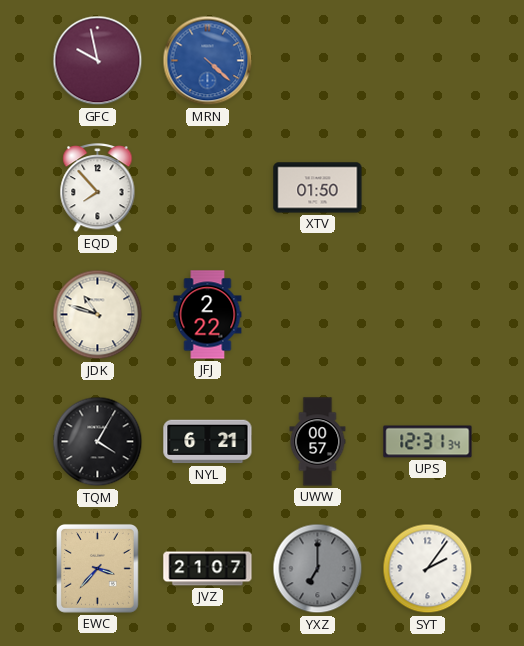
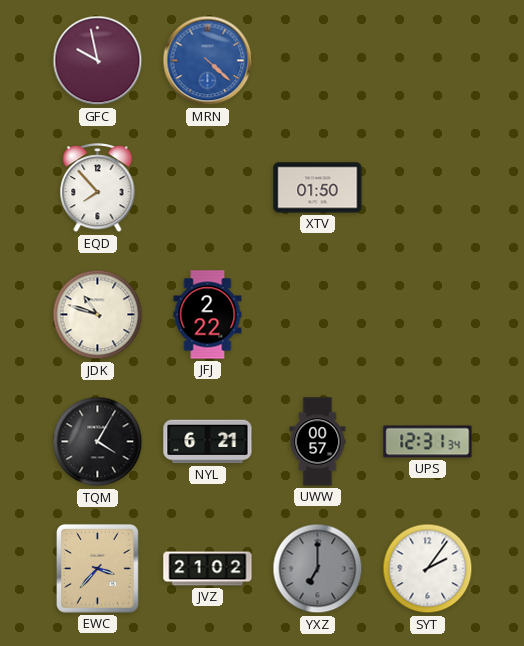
JVZ: 21:07 -> 21:02 (208, 569)
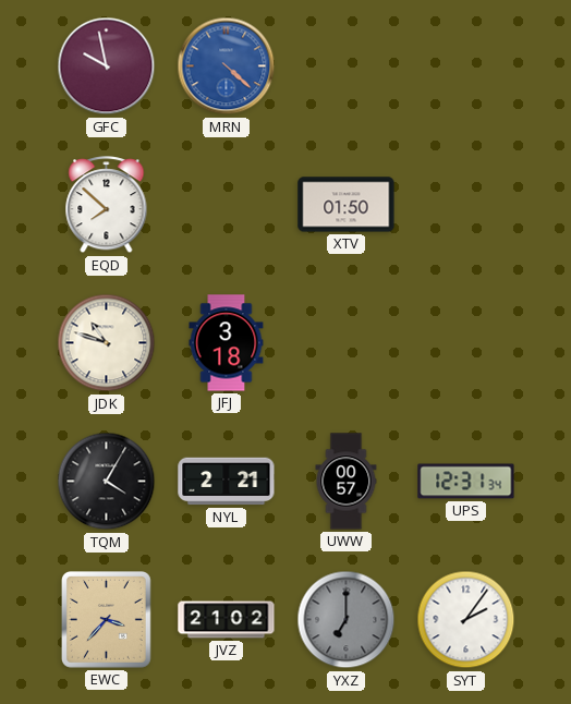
EQD: 7:53 -> 7:52 (107, 205)
JFJ: 2:22 -> 3:18 (227, 343)
NYL: 6:21 -> 2:21 (227, 482)
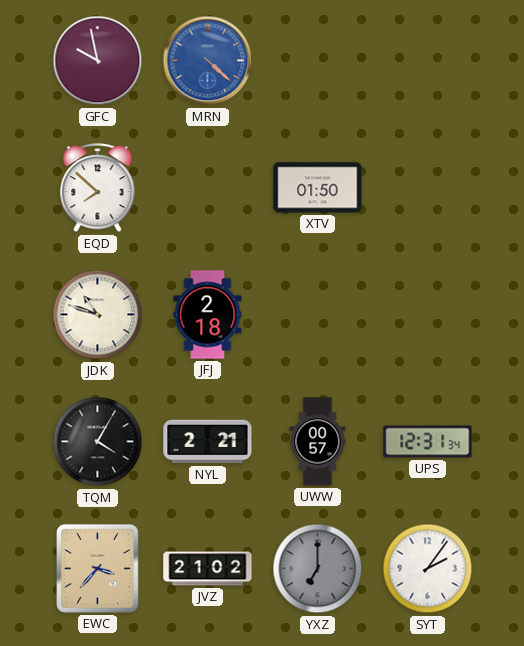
JFJ: 3:18 -> 2:18 (208, 315)
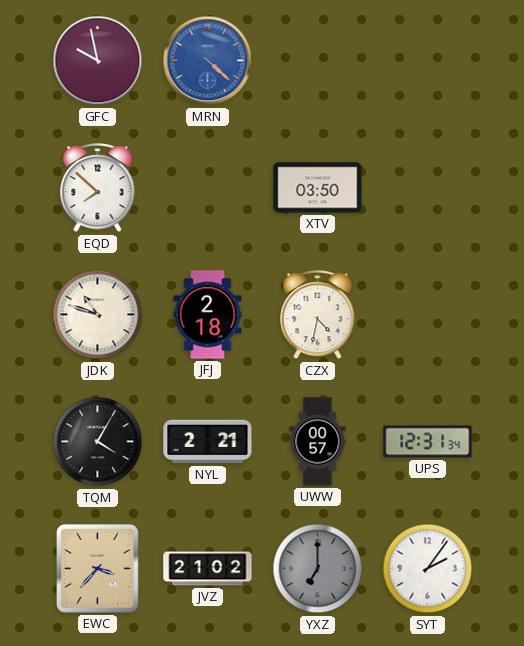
XTV: 01:50 -> 03:50 (318, 188)
CZX: none -> 4:32 (318, 315)
